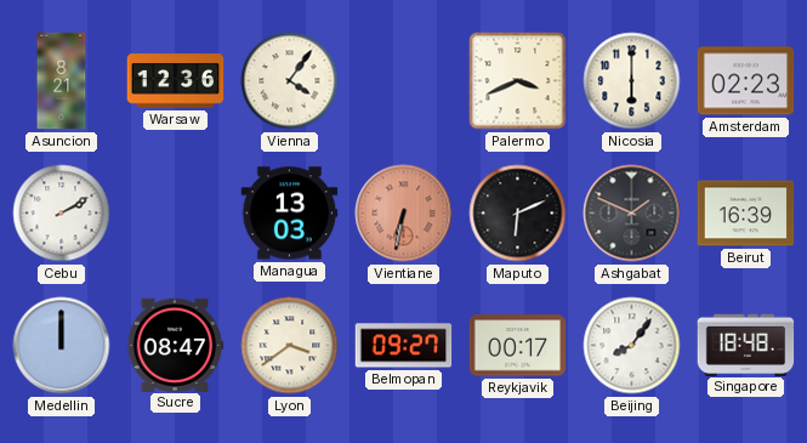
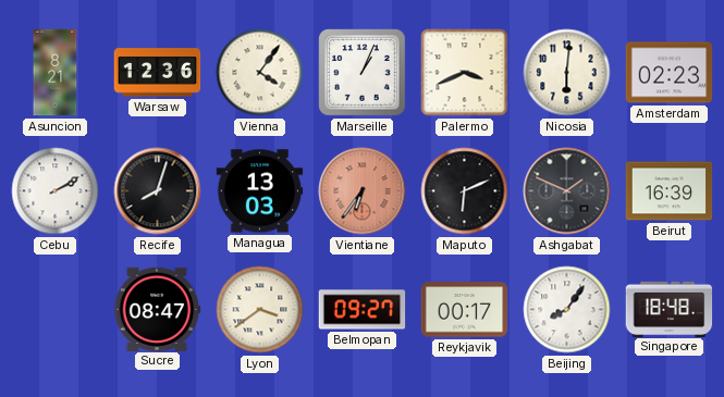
Marseille: none -> 1:04 (363, 73)
Nicosia: 6:00 -> 6:01 (567, 73)
Recife: none -> 8:03 (158, 191)
Vientiane: 6:32 -> 6:36 (363, 191)
Medellin: 12:00 -> none (62, 346)
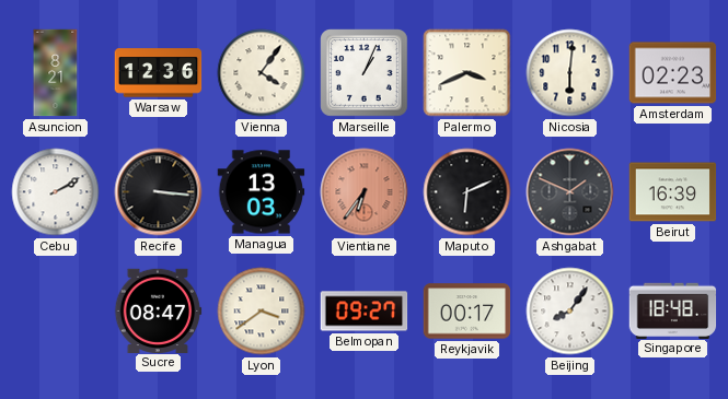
Recife: 8:03 -> 3:16 (159, 192)
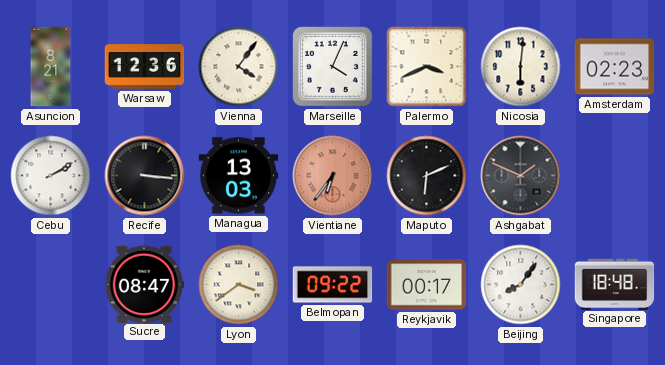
Marseille: 1:04 -> 4:04 (333, 67)
Beirut: 16:39 -> none (673, 192)
Belmopan: 09:27 -> 09:22 (333, 285)
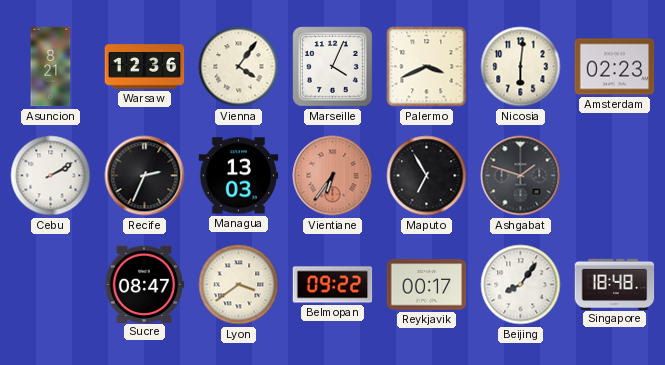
Recife: 3:16 -> 2:34 (145, 176)
Maputo: 6:11 -> 6:55 (427, 176)
Ashgabat: 1:49 -> 1:48 (521, 176)
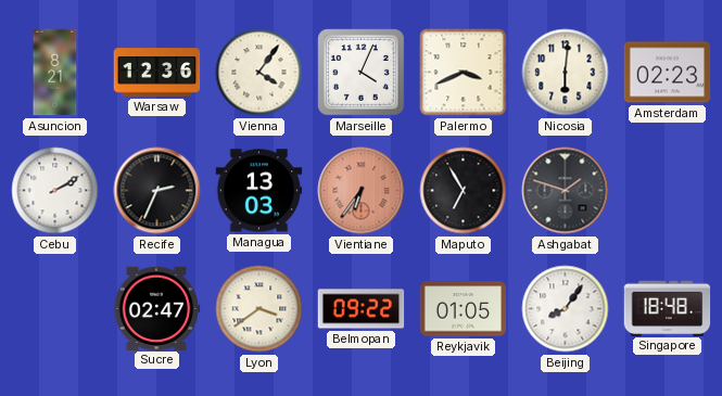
Sucre: 08:47 -> 02:47 (156, 308)
Reykjavik: 00:17 -> 01:05 (464, 309)
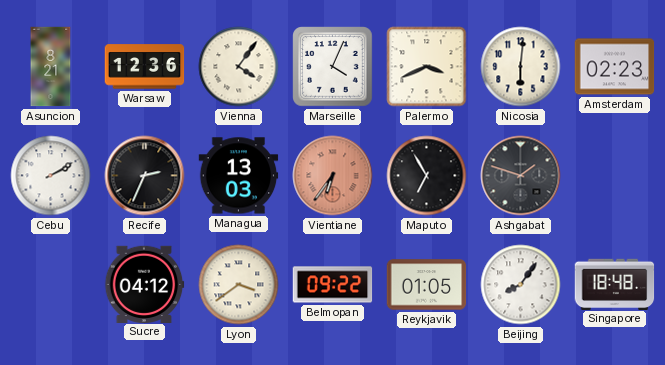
Sucre: 02:47 -> 04:12 (144, 284)
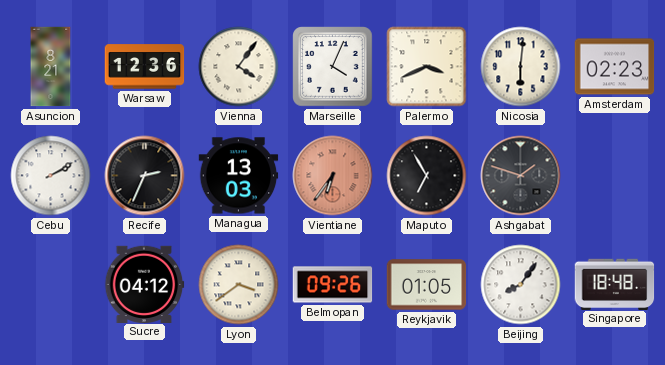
Belmopan: 09:22 -> 09:26 (333, 285)
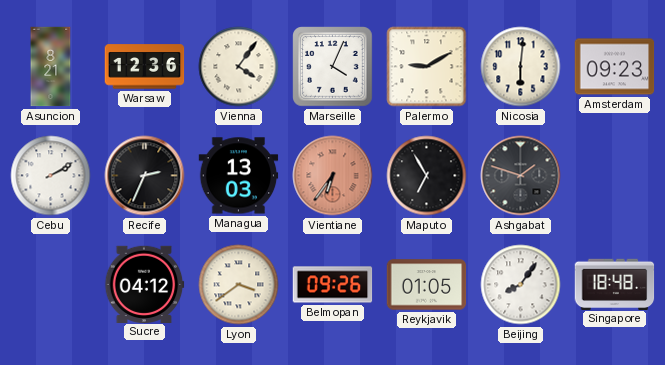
Palermo: 3:41 -> 9:10 (427, 67)
Amsterdam: 02:23 -> 09:23 (615, 67)
